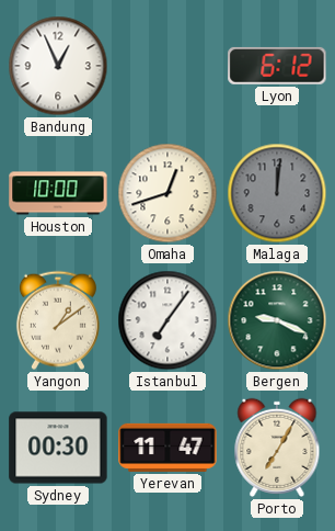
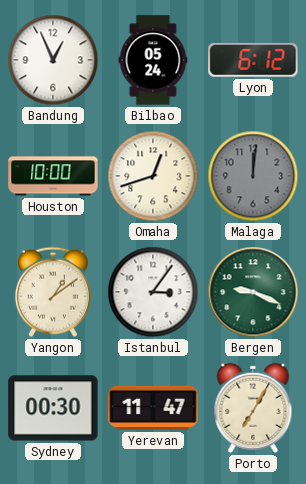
Bilbao: none -> 05:24 (153, 60)
Istanbul: 7:06 -> 3:06 (153, 292)
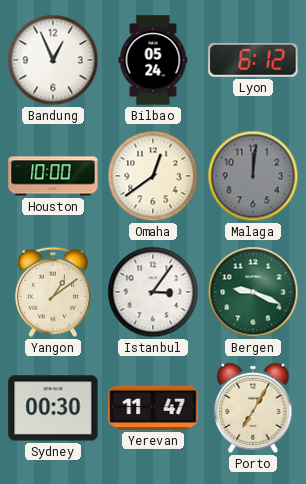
Omaha: 12:42 -> 12:39 (153, 176)
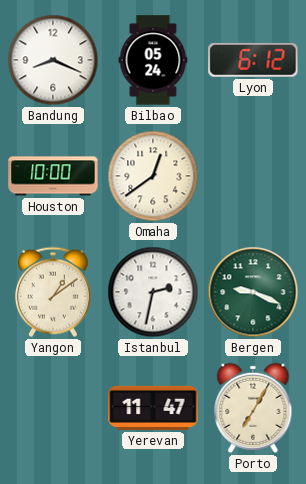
Bandung: 12:56 -> 8:19 (53, 60)
Malaga: 12:01 -> none (253, 176)
Istanbul: 3:06 -> 2:32 (153, 292)
Sydney: 00:30 -> none (53, 408)
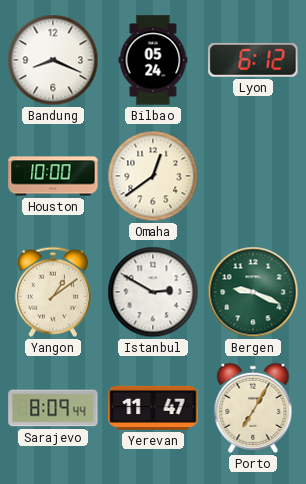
Istanbul: 2:32 -> 2:50 (153, 292)
Sarajevo: none -> 8:09 (53, 408)
